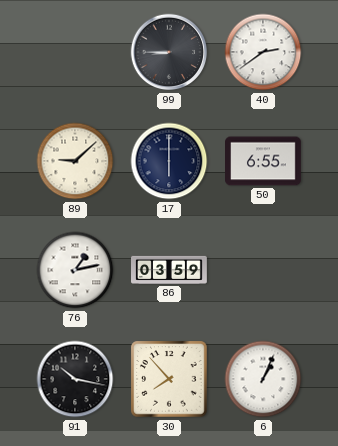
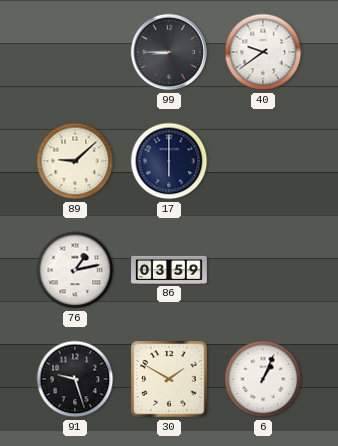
40: 2:39 -> 9:39 (263, 52)
50: 6:55 -> none (264, 161)
91: 10:17 -> 9:27 (75, 379)
30: 7:53 -> 1:50 (169, 379)
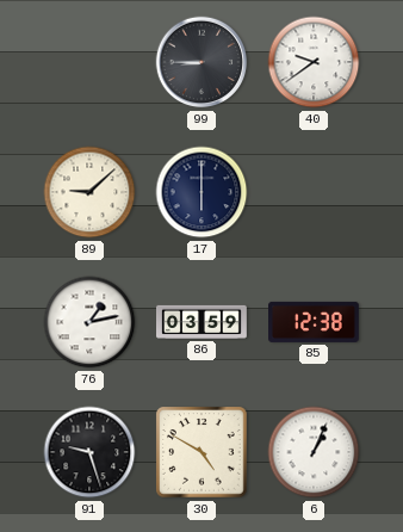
85: none -> 12:38 (315, 322)
30: 1:50 -> 4:50 (201, 452)
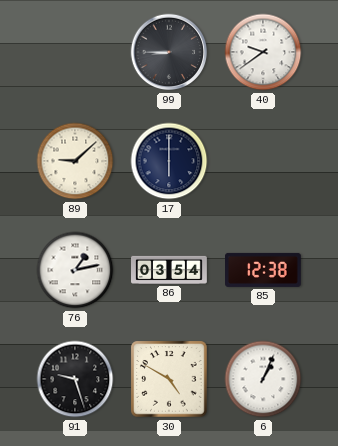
86: 03:59 -> 03:54 (170, 270)
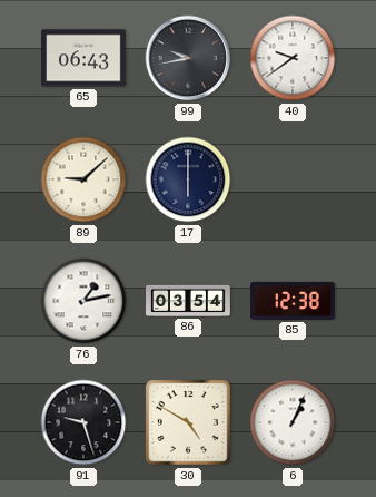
65: none -> 06:43 (85, 58)
99: 8:45 -> 9:43 (188, 58)
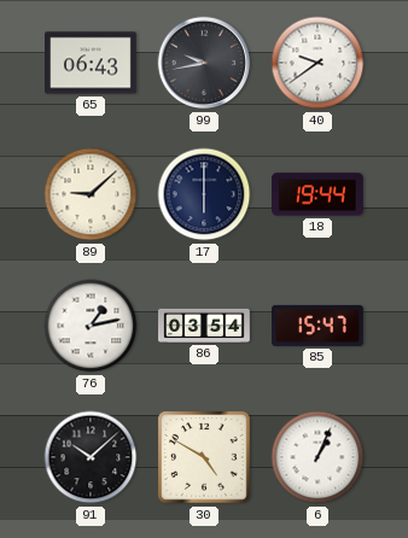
18: none -> 19:44 (319, 194)
85: 12:38 -> 15:47 (319, 326)
91: 9:27 -> 10:08 (91, 457)
